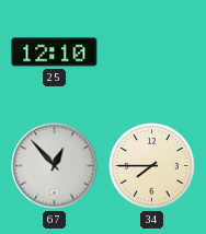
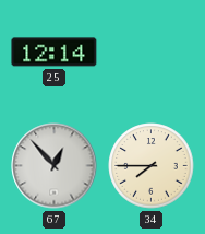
25: 12:10 -> 12:14 (55, 52)
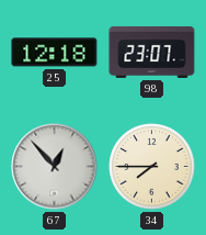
25: 12:14 -> 12:18 (55, 53)
98: none -> 23:07 (152, 52)
